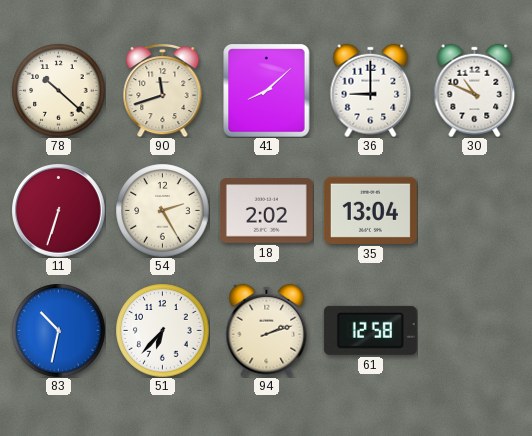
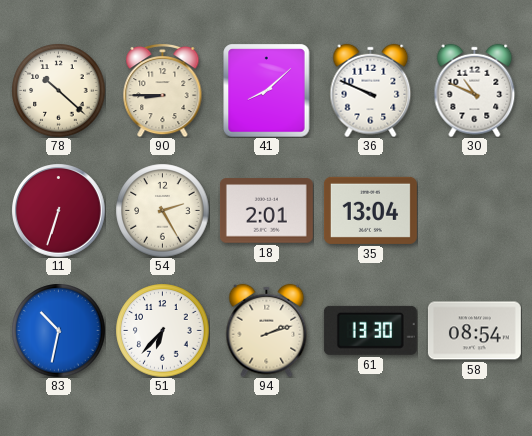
90: 11:42 -> 8:45 (163, 90)
36: 9:00 -> 9:49 (371, 90)
18: 2:02 -> 2:01 (266, 211)
61: 12:58 -> 13:30 (370, 330)
58: none -> 08:54 (474, 331)
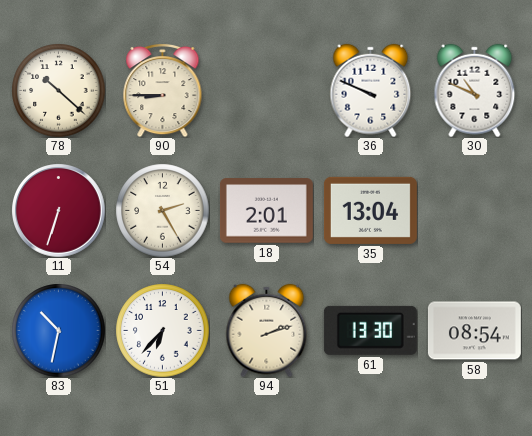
41: 8:08 -> none (267, 90)
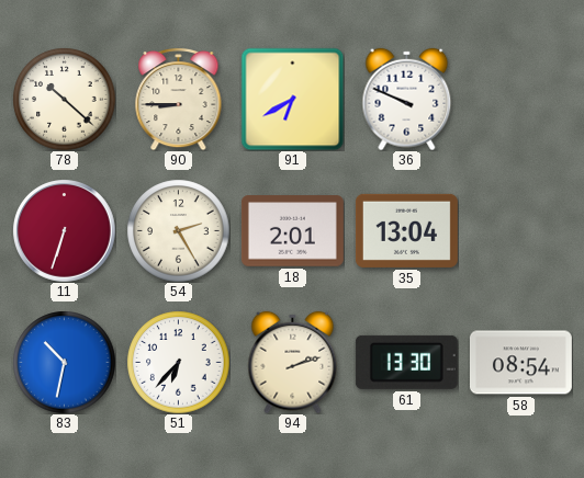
91: none -> 6:40 (292, 99)
30: 10:49 -> none (475, 90)
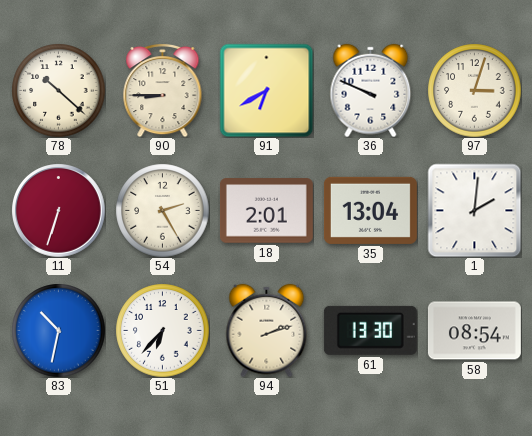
97: none -> 3:03 (474, 90)
1: none -> 2:01 (474, 210)
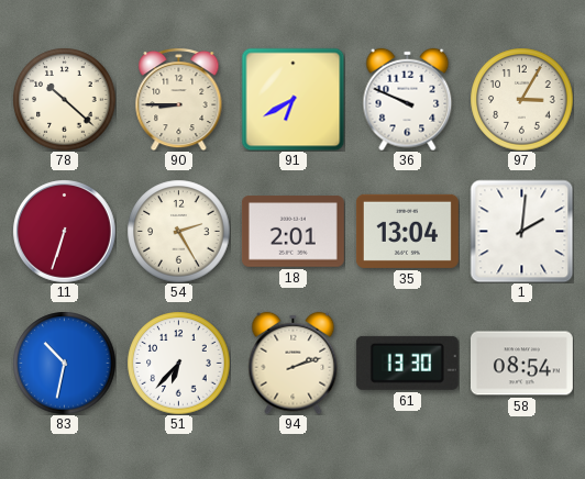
97: 3:03 -> 3:05 (521, 99)
